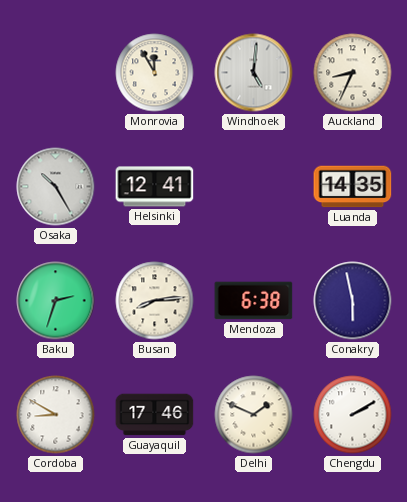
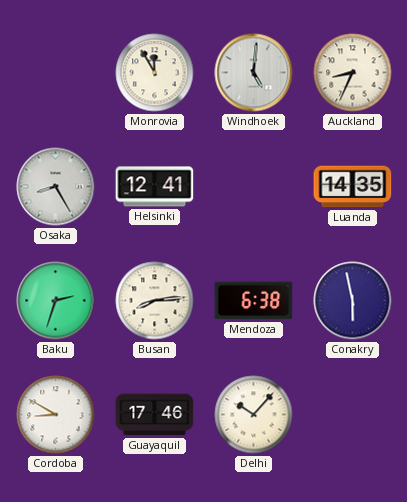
Osaka: 10:25 -> 8:25 (56, 187)
Delhi: 1:49 -> 10:07 (254, 415)
Chengdu: 2:10 -> none (353, 415)
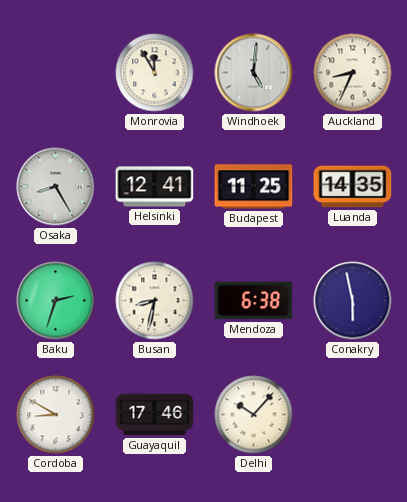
Budapest: none -> 11:25 (254, 187)
Busan: 8:14 -> 8:32 (155, 301)
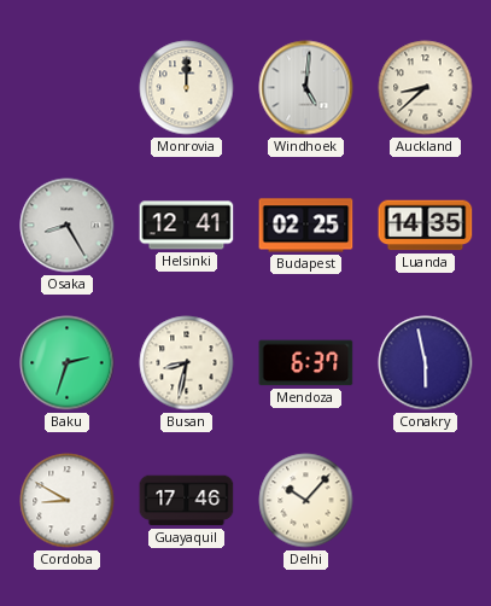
Monrovia: 11:55 -> 12:00 (187, 88)
Auckland: 8:34 -> 8:38 (426, 88)
Budapest: 11:25 -> 02:25 (306, 226)
Mendoza: 6:38 -> 6:37 (306, 363)
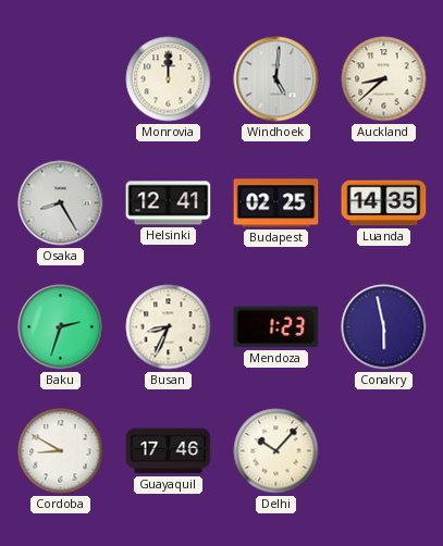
Busan: 8:32 -> 8:34 (169, 327)
Mendoza: 6:37 -> 1:23 (276, 327)
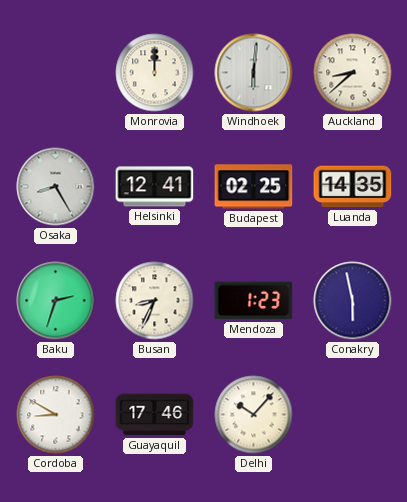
Windhoek: 5:01 -> 6:01 (254, 73)
